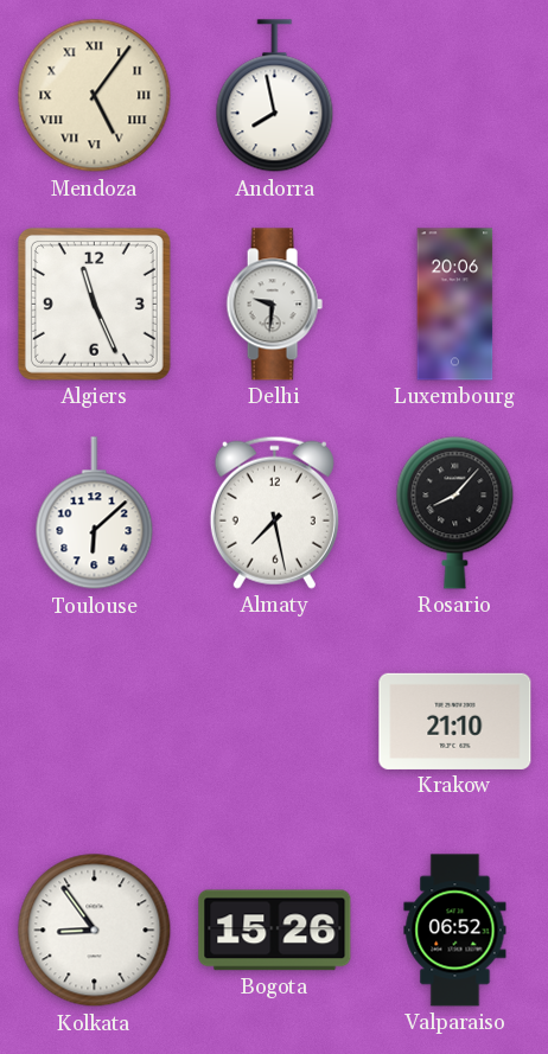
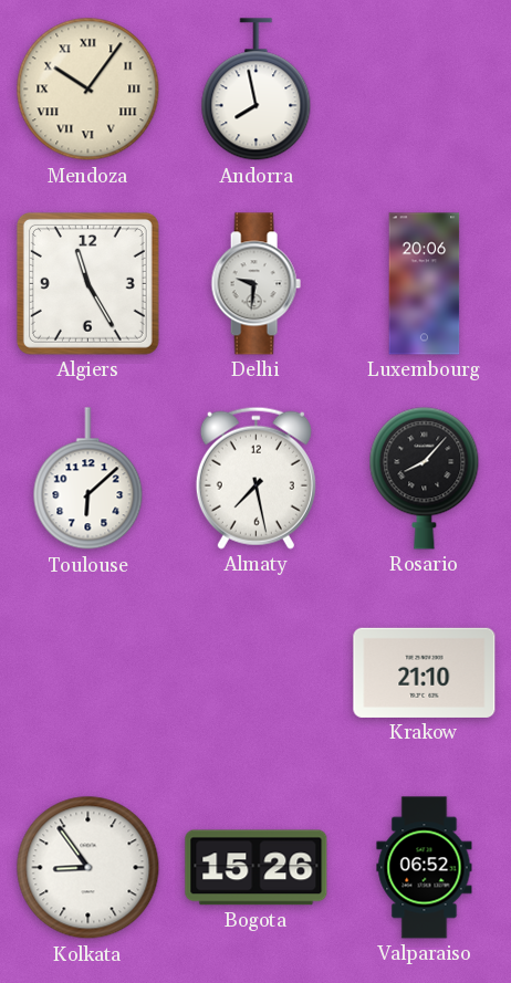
Mendoza: 5:06 -> 10:06 (88, 90)
Algiers: 11:26 -> 11:25 (87, 283)
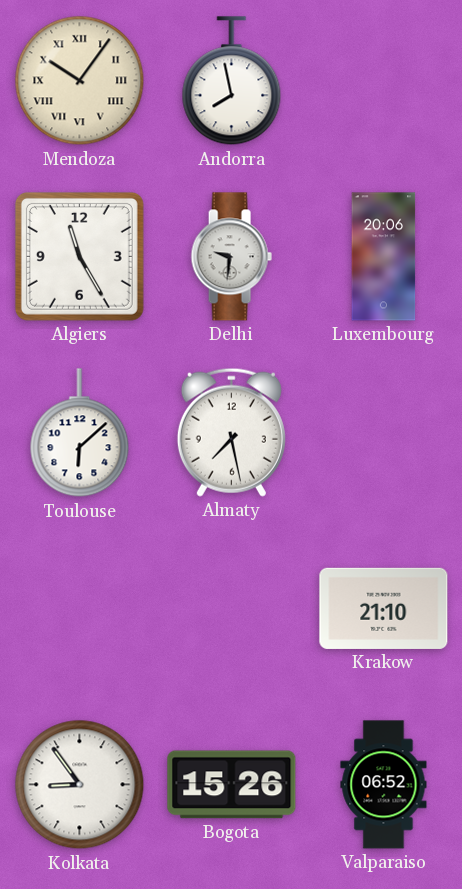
Rosario: 8:07 -> none (425, 478)
